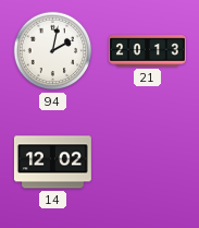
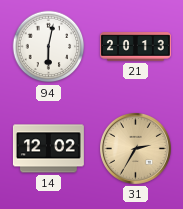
94: 2:02 -> 6:02 (49, 47)
31: none -> 2:35 (135, 148)
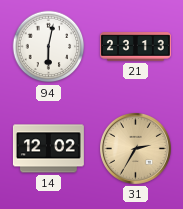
21: 20:13 -> 23:13 (135, 47)
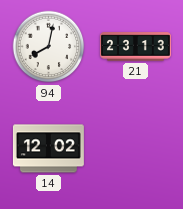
94: 6:02 -> 8:02 (49, 47)
31: 2:35 -> none (135, 148)
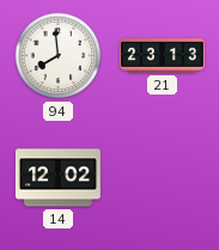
94: 8:02 -> 7:59 (59, 56)
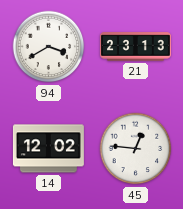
94: 7:59 -> 3:40 (49, 47)
45: none -> 12:46 (136, 149)
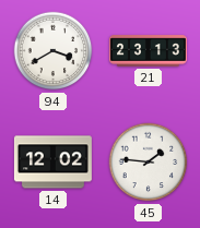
45: 12:46 -> 1:46 (149, 163)
